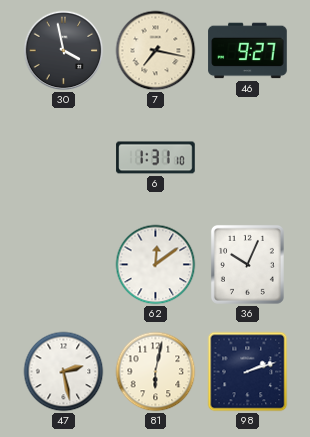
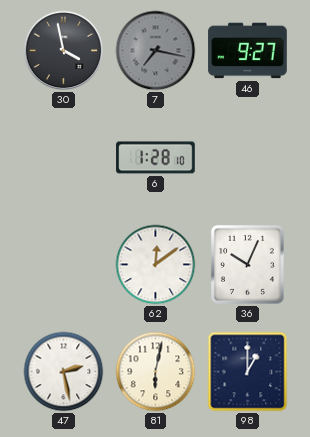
7 dial: cream -> grey (156, 51)
6: 1:31 -> 1:28 (156, 158)
98: 2:12 -> 1:00 (248, 372)
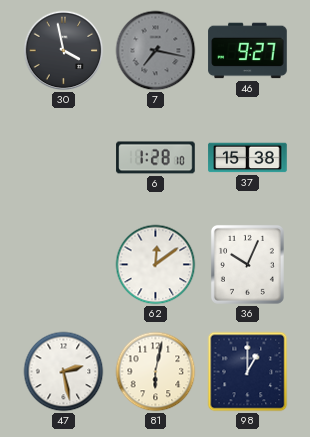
37: none -> 15:38 (248, 158)
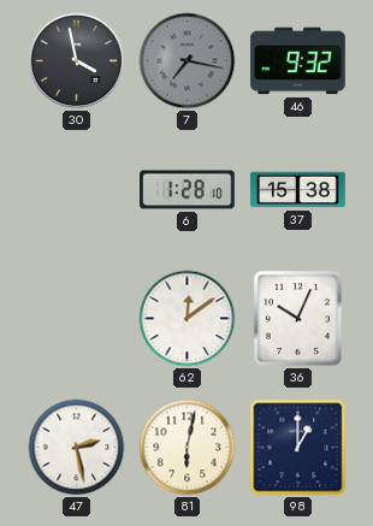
46: 9:27 -> 9:32 (298, 61)
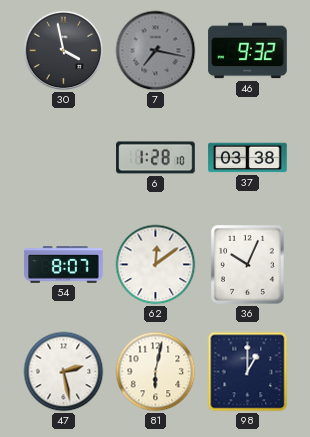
37: 15:38 -> 03:38 (248, 158)
54: none -> 8:07 (64, 265)
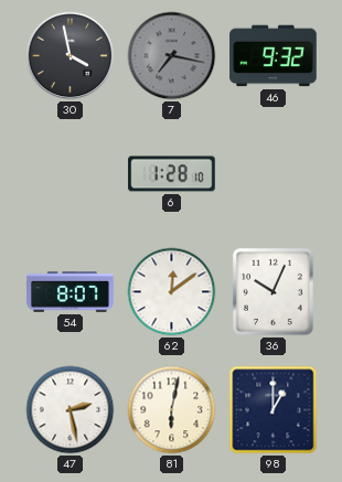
37: 03:38 -> none (248, 158)
